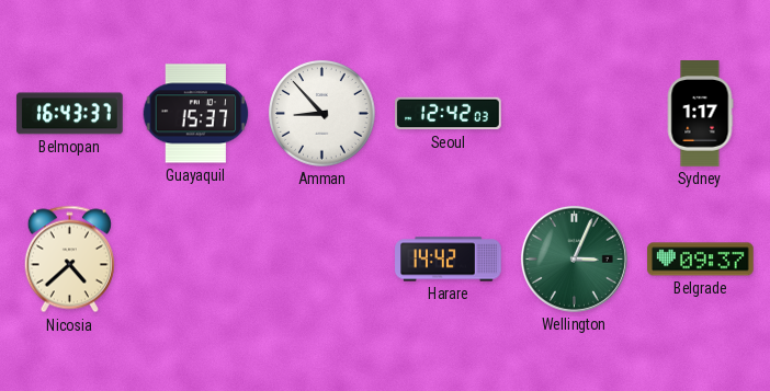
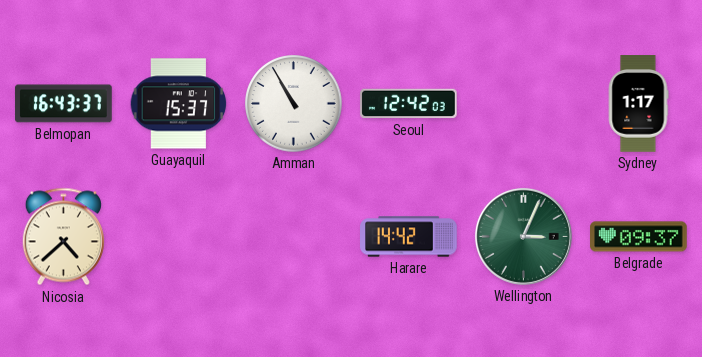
Amman: 8:53 -> 10:55 (294, 104)
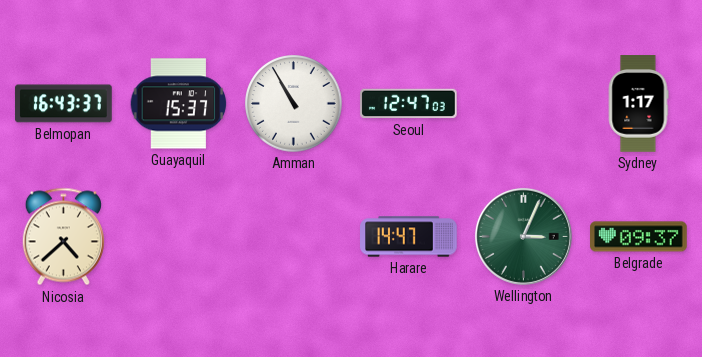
Seoul: 12:42 -> 12:47 (409, 104)
Harare: 14:42 -> 14:47 (409, 237)
